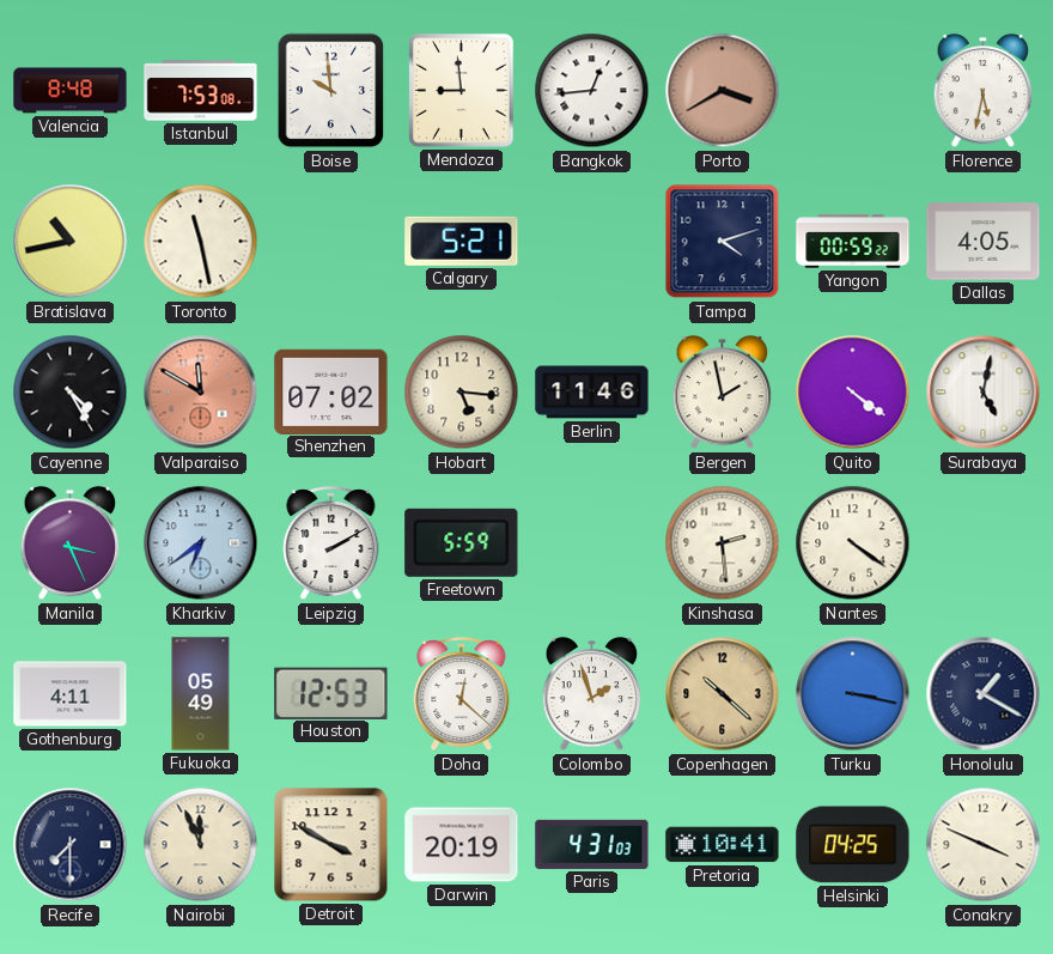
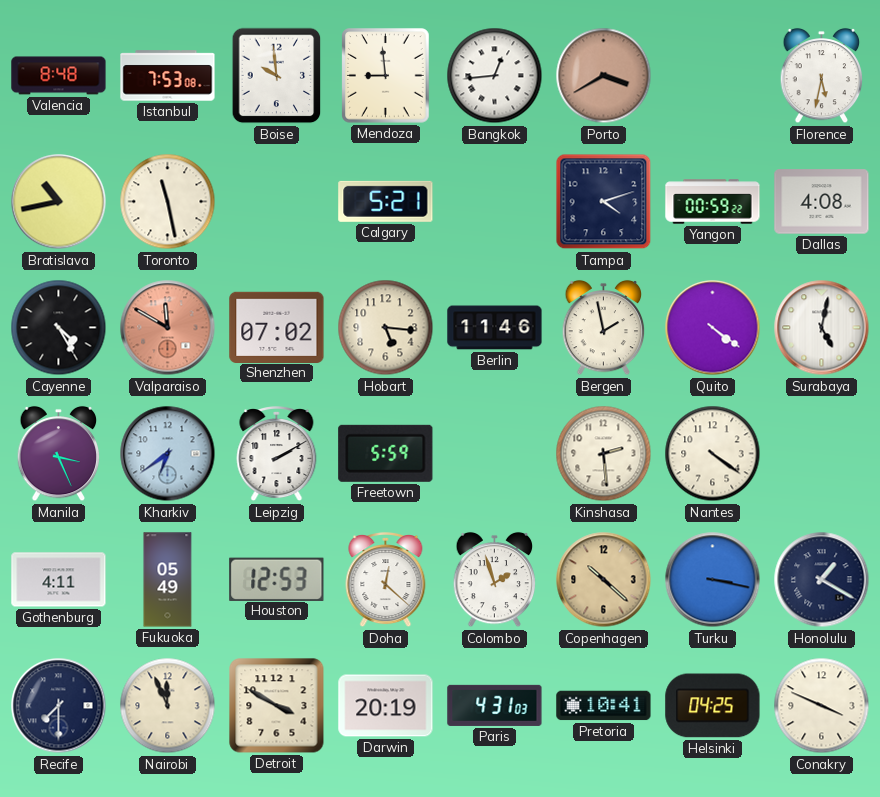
Dallas: 4:05 -> 4:08 (822, 202)
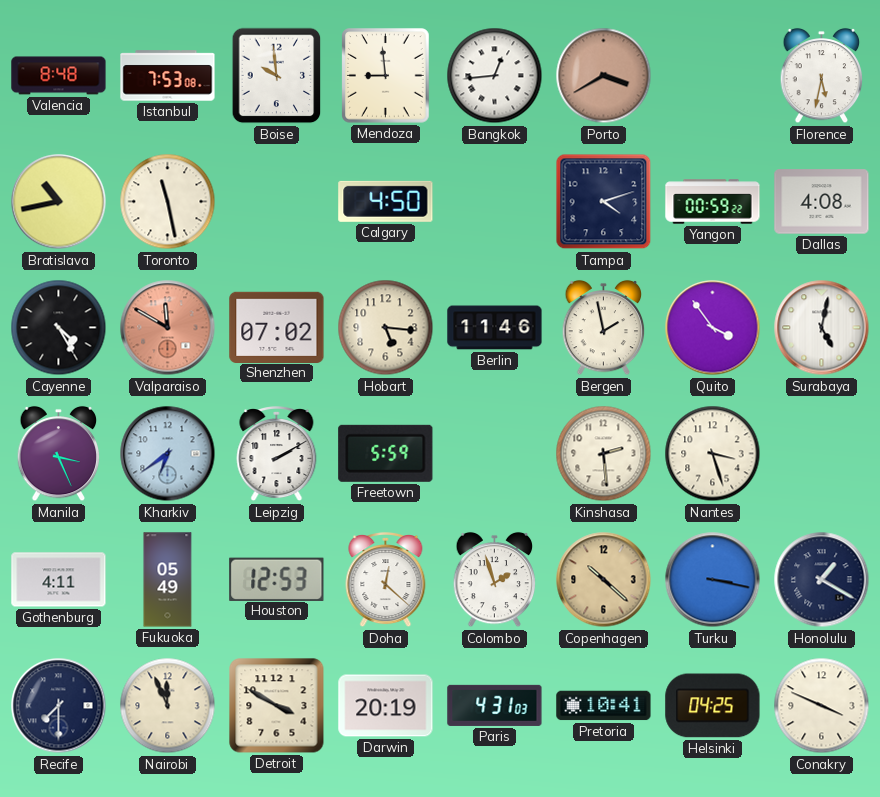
Calgary: 5:21 -> 4:50 (386, 201)
Quito: 4:21 -> 3:54 (713, 328)
Nantes: 4:21 -> 3:27 (713, 454)
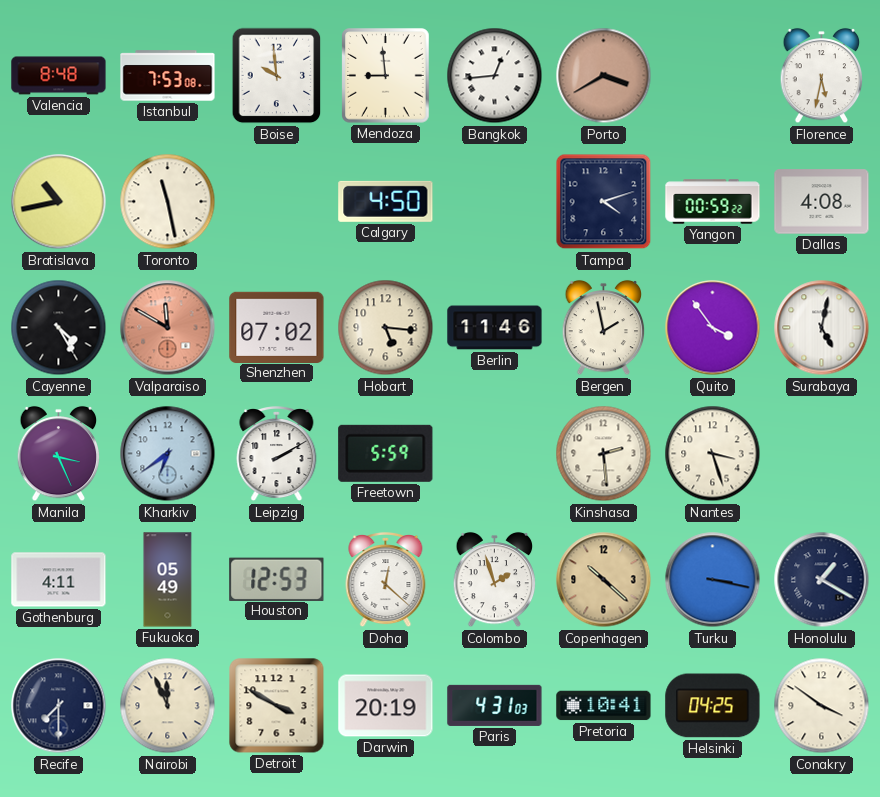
Conakry: 3:49 -> 3:51 (822, 706)
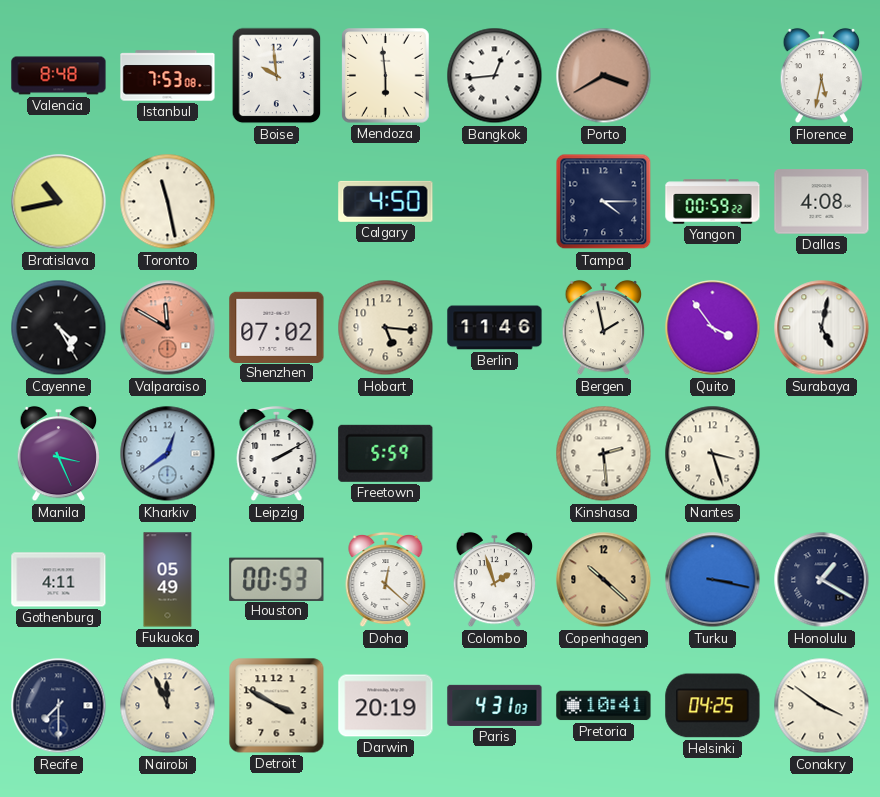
Mendoza: 8:59 -> 5:59 (386, 76)
Tampa: 4:12 -> 4:15 (604, 202)
Kharkiv: 6:39 -> 12:39 (168, 454)
Houston: 12:53 -> 00:53 (277, 579)
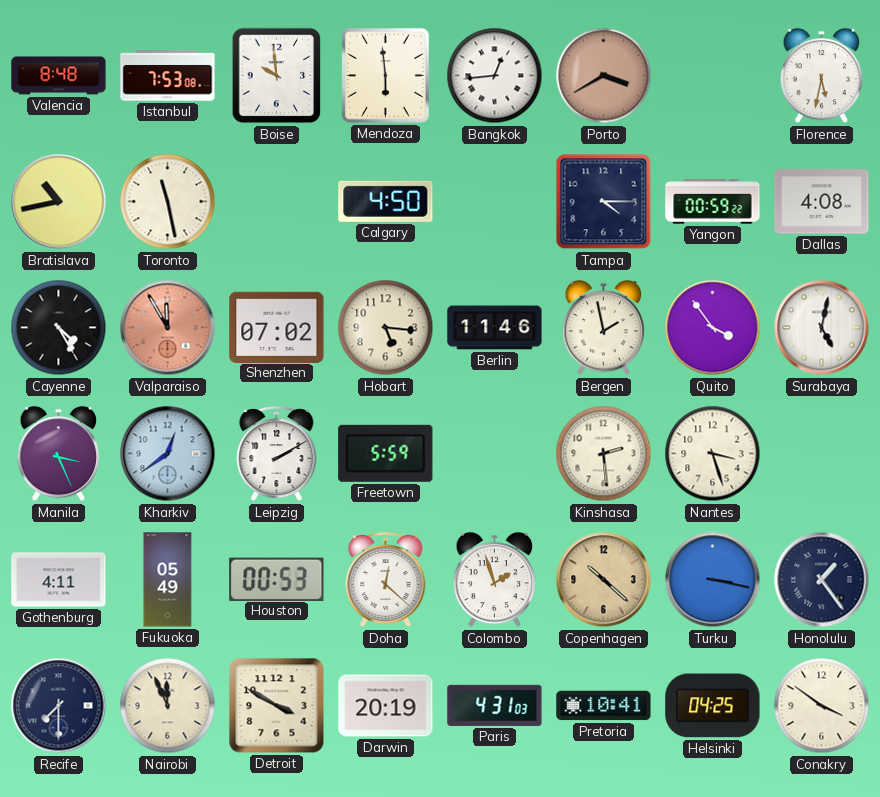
Valparaiso: 11:50 -> 11:55 (168, 328)
Honolulu: 1:20 -> 1:24 (822, 580)
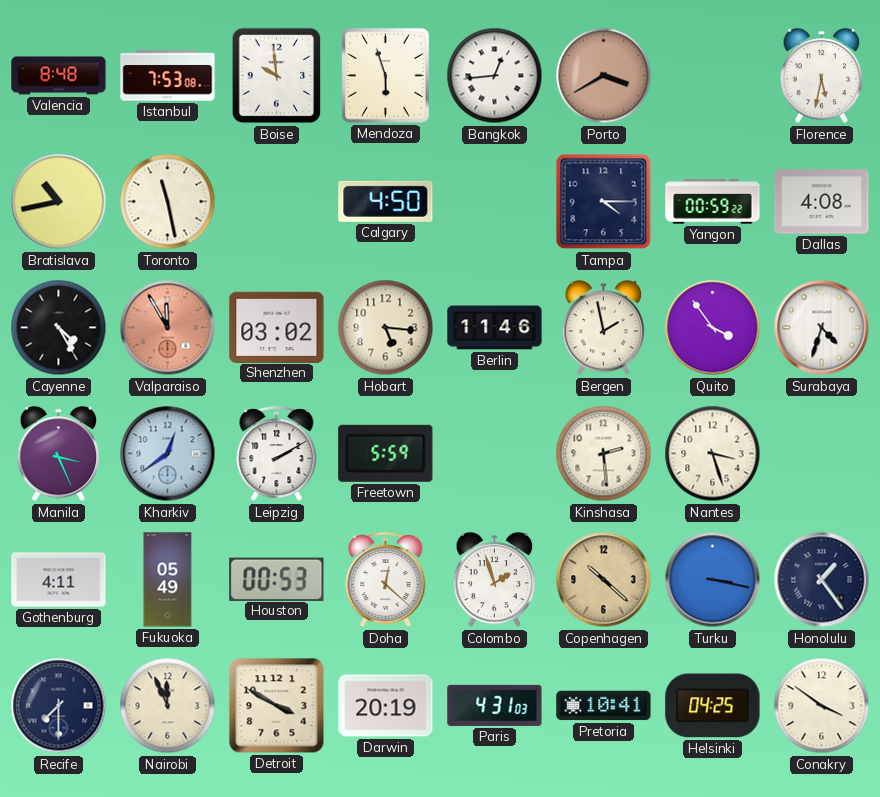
Mendoza: 5:59 -> 5:57 (386, 76)
Shenzhen: 07:02 -> 03:02 (277, 327)
Surabaya: 5:02 -> 4:33 (822, 328)
